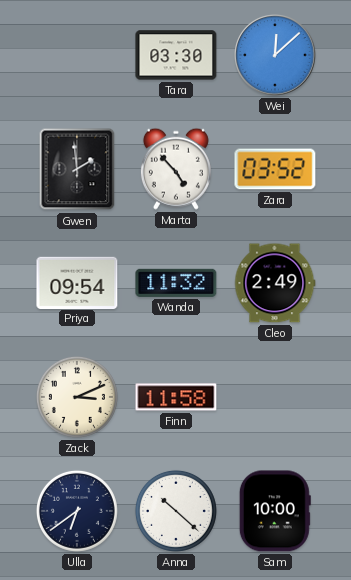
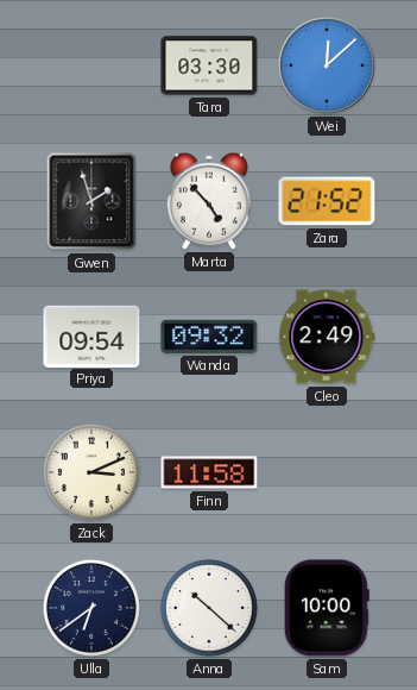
Gwen: 1:59 -> 1:57 (91, 201)
Zara: 03:52 -> 21:52 (327, 201)
Wanda: 11:32 -> 09:32 (209, 337)
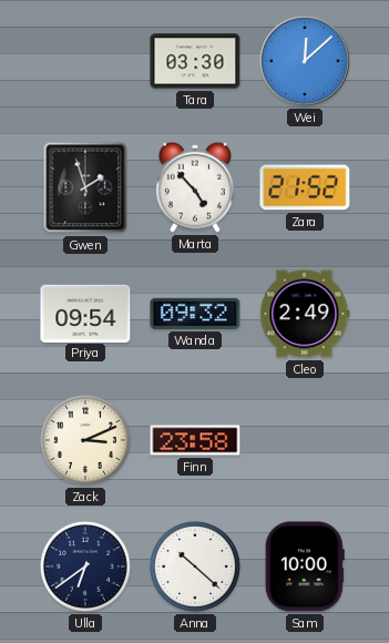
Finn: 11:58 -> 23:58 (195, 440)
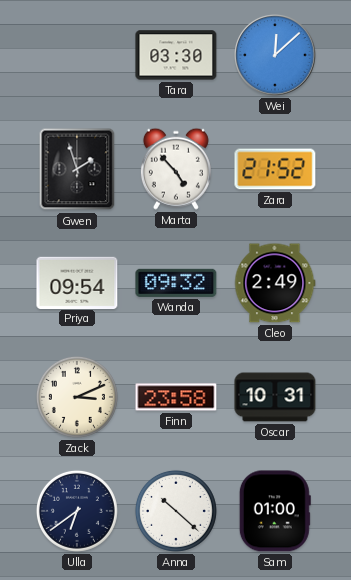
Oscar: none -> 10:31 (275, 397)
Sam: 10:00 -> 01:00 (275, 511)
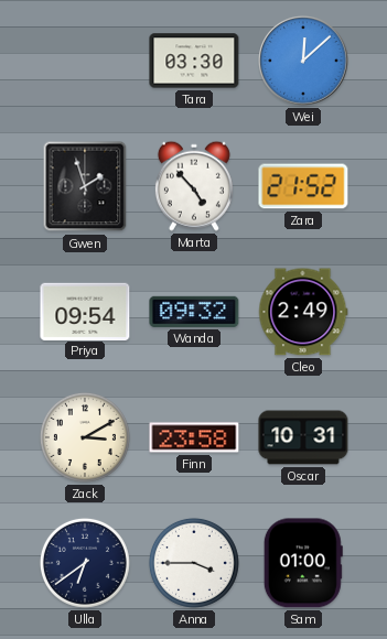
Zack: 3:11 -> 3:10 (85, 437)
Anna: 10:22 -> 3:45 (194, 563)
